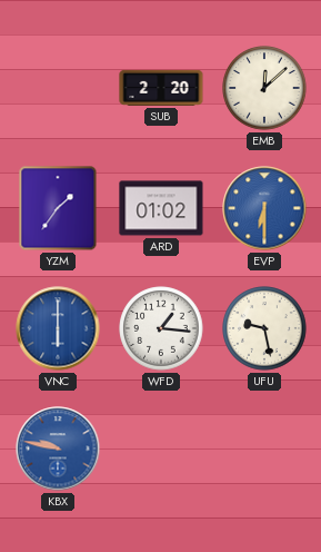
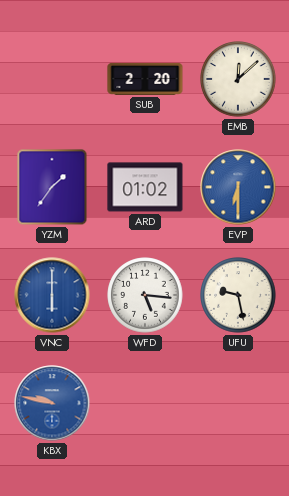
WFD: 1:16 -> 5:16 (145, 295)
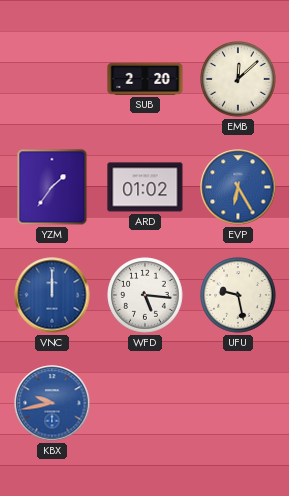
EVP: 6:30 -> 6:25 (238, 187)
VNC: 6:00 -> 12:00 (52, 295)
KBX: 9:47 -> 9:43 (52, 403)
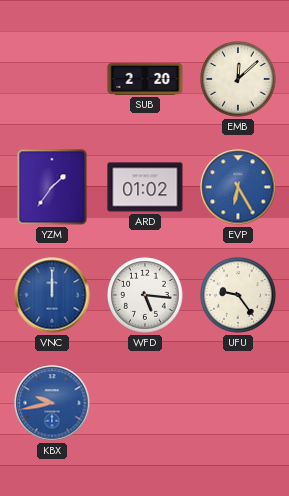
UFU: 9:28 -> 9:24 (238, 295)
